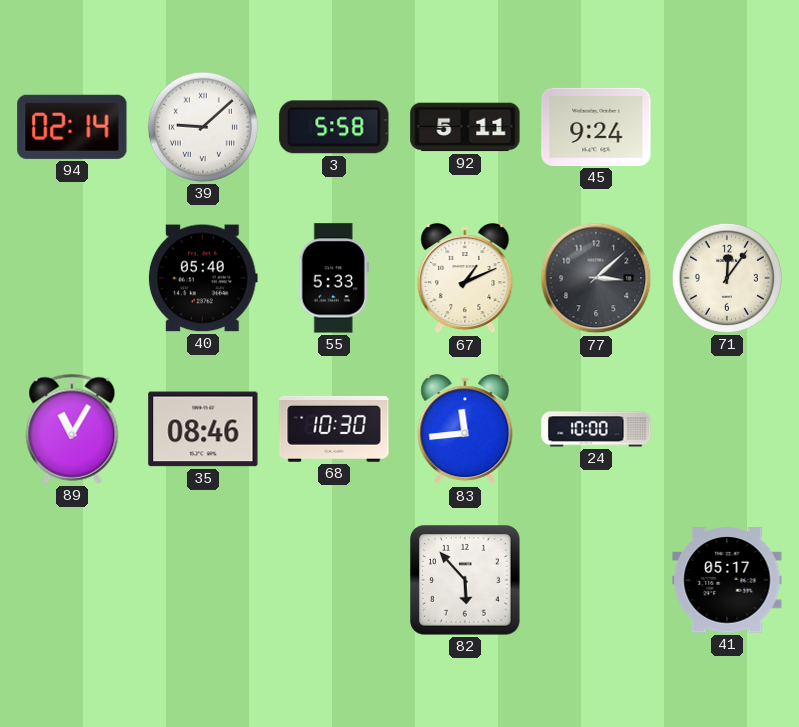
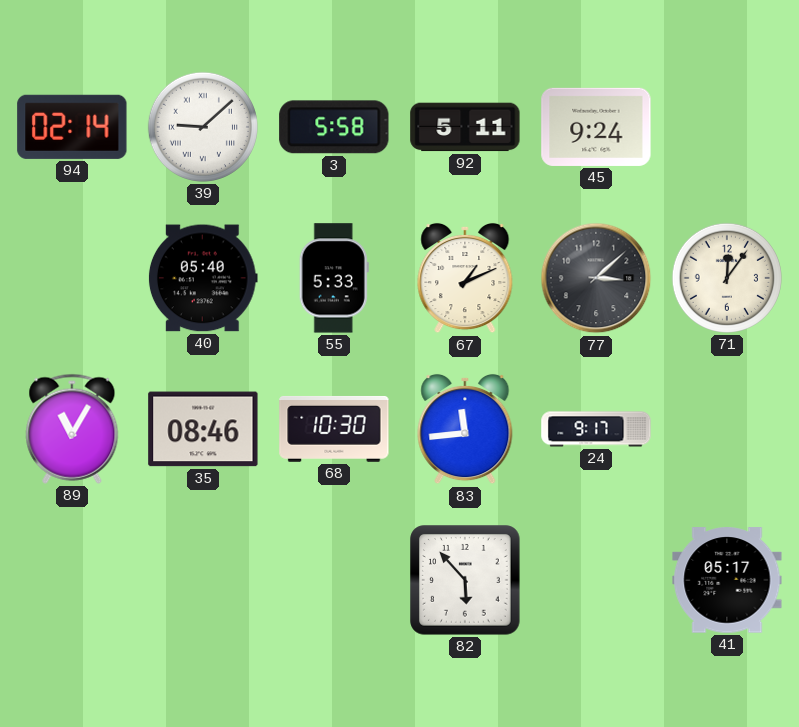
24: 10:00 -> 9:17 (596, 429)
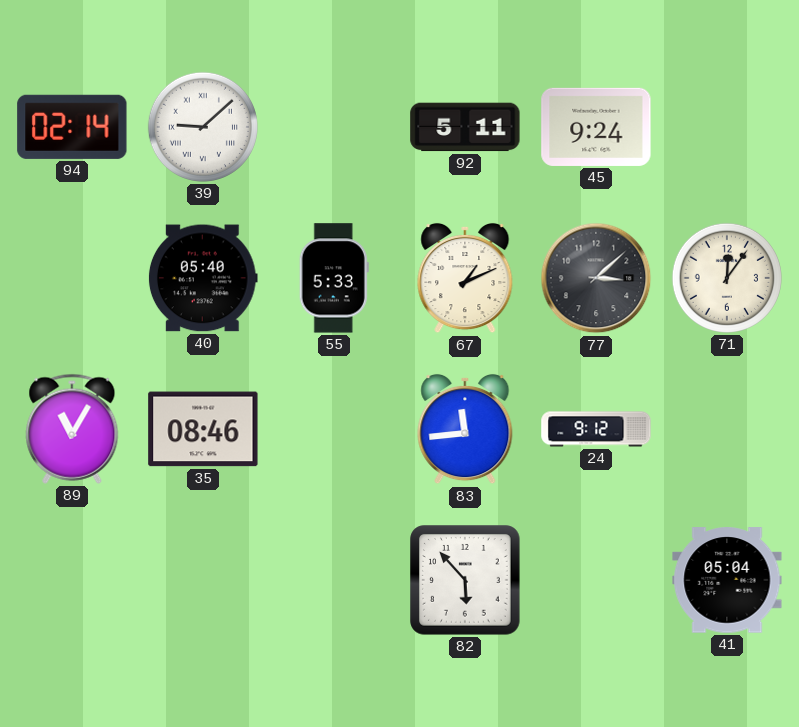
3: 5:58 -> none (334, 127)
68: 10:30 -> none (334, 429)
24: 9:17 -> 9:12 (596, 429)
41: 05:17 -> 05:04 (727, 580)
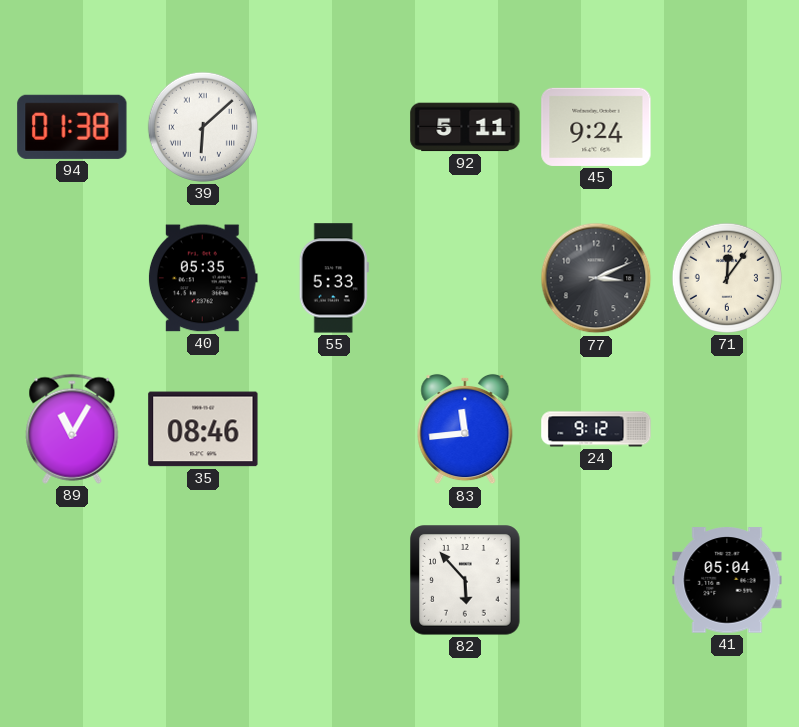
94: 02:14 -> 01:38 (72, 127)
39: 9:08 -> 6:08 (203, 127)
40: 05:40 -> 05:35 (203, 278)
67: 1:11 -> none (465, 278)
77: 3:08 -> 3:11 (596, 278)
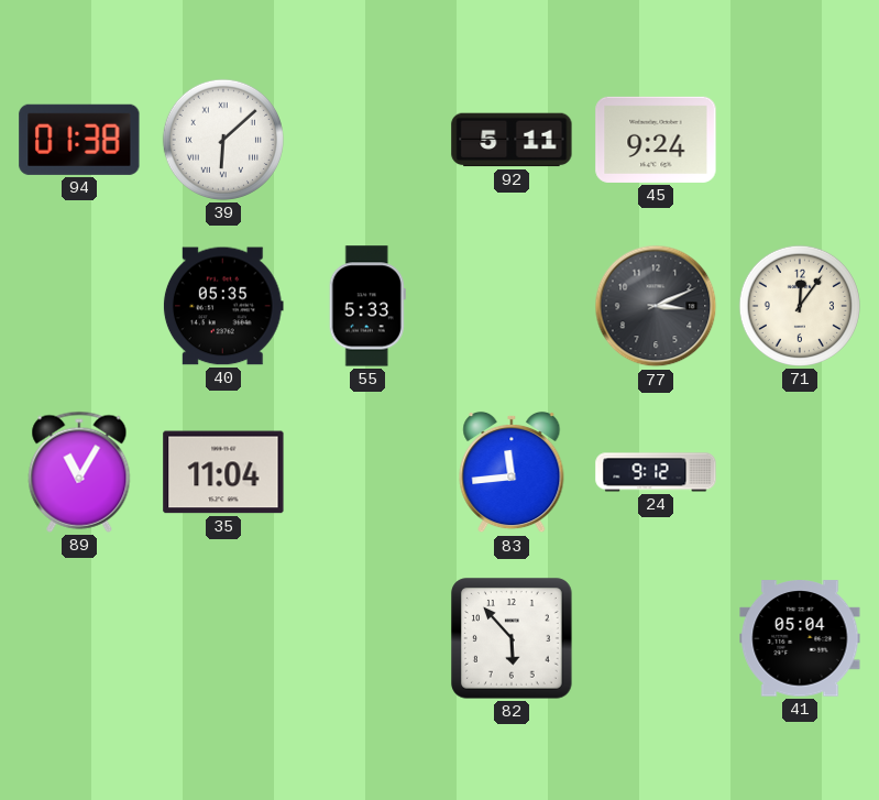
35: 08:46 -> 11:04 (223, 472)
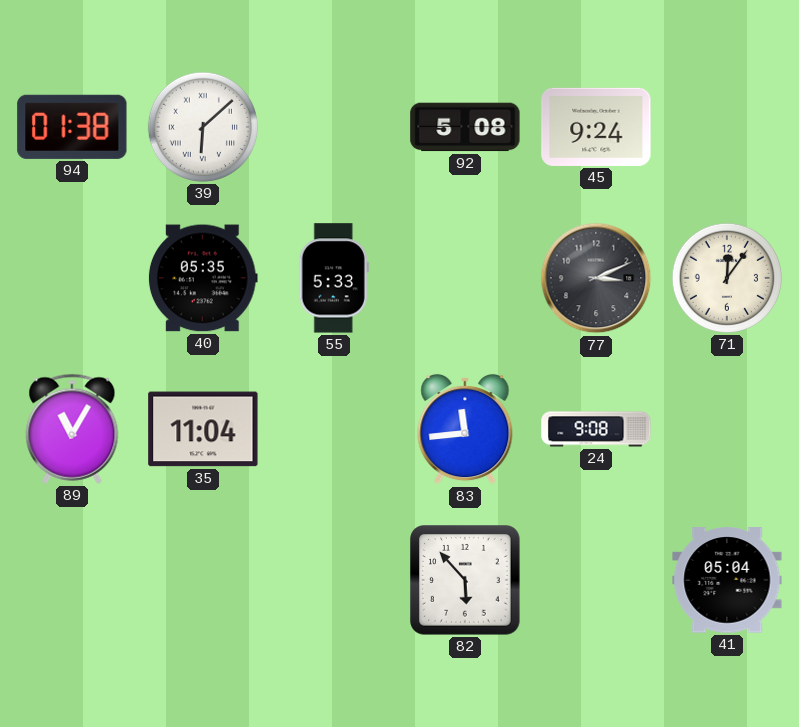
92: 5:11 -> 5:08 (465, 127)
24: 9:12 -> 9:08 (596, 429)
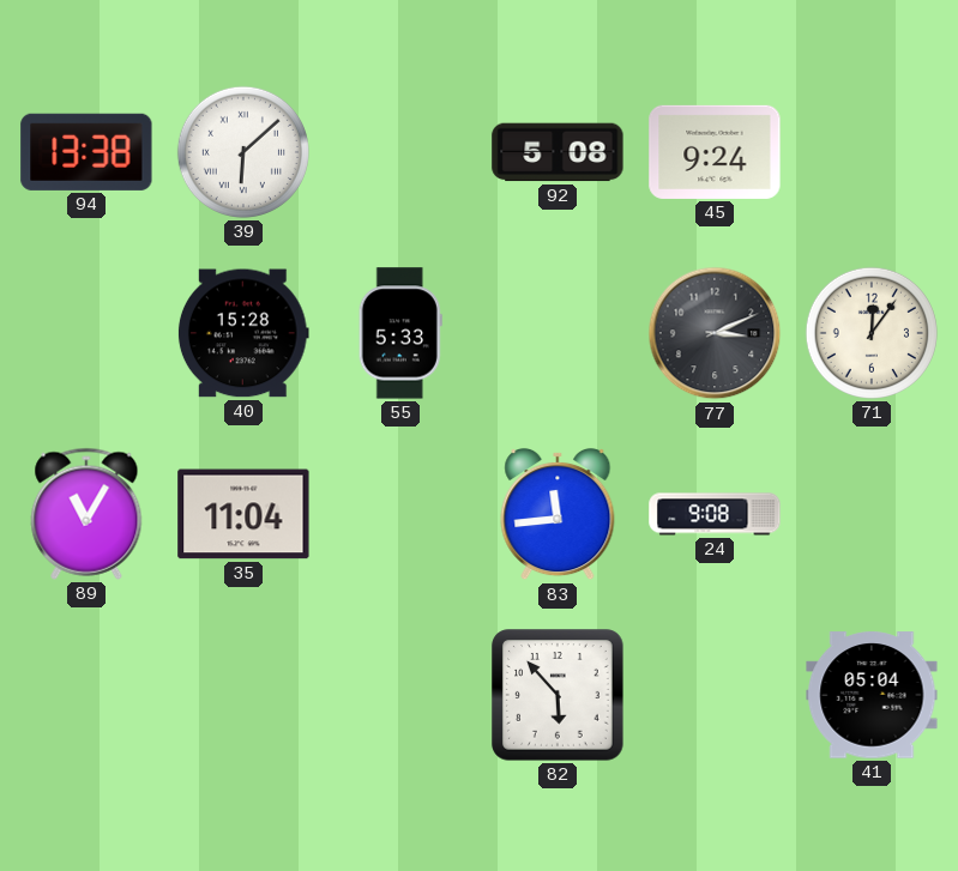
94: 01:38 -> 13:38 (86, 152)
40: 05:35 -> 15:28 (243, 333)
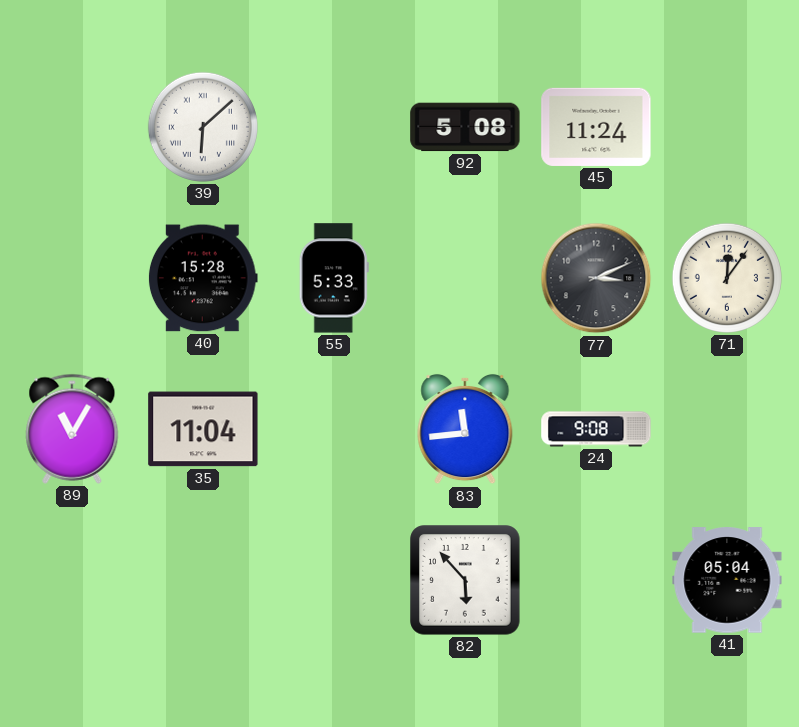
94: 13:38 -> none (86, 152)
45: 9:24 -> 11:24 (596, 127)
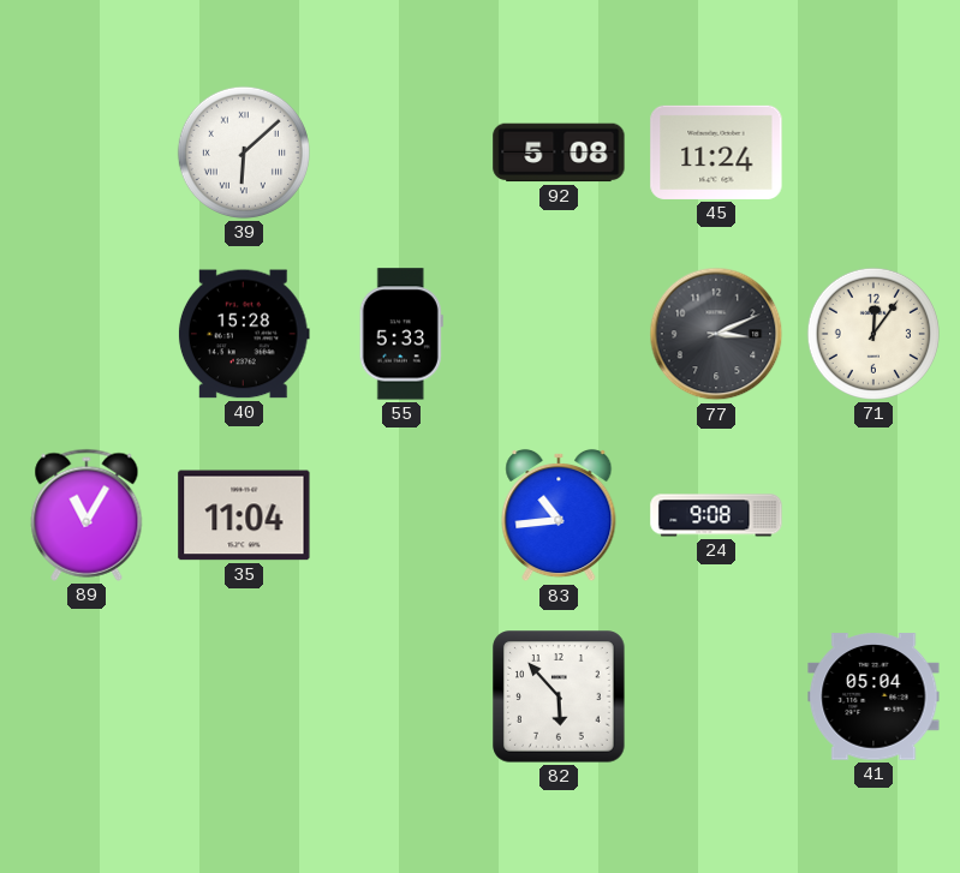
83: 11:44 -> 10:44 (559, 515)
